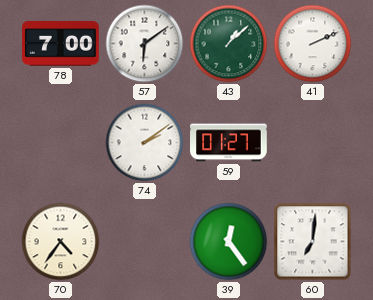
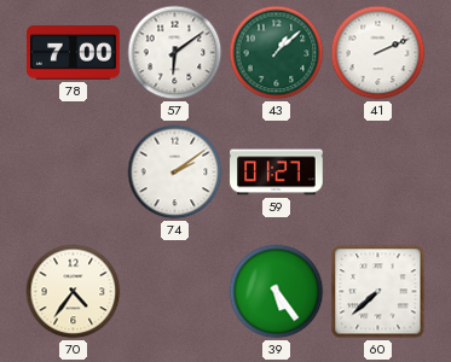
39: 12:24 -> 5:24 (277, 292)
60: 7:01 -> 7:38 (378, 292)
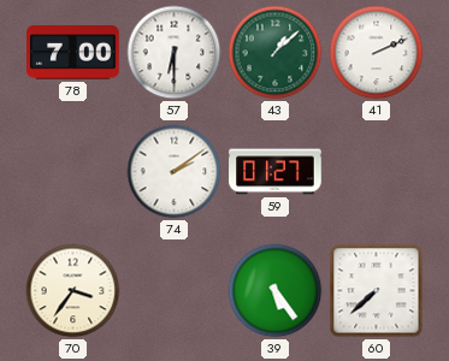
57: 6:09 -> 6:30 (175, 53)
70: 4:36 -> 3:36 (73, 291)
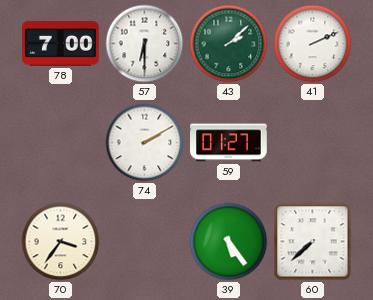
43: 1:08 -> 2:08 (229, 44)
74: 2:09 -> 2:10 (145, 143)
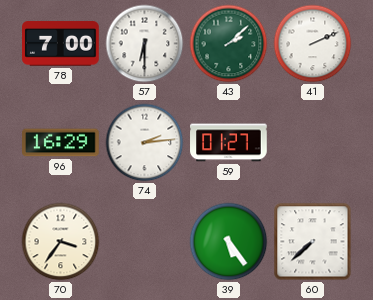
96: none -> 16:29 (61, 143)
74: 2:10 -> 2:14 (145, 143)
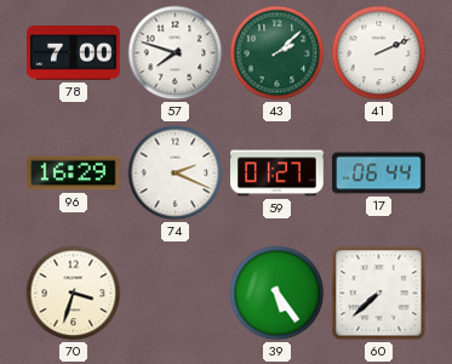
57: 6:30 -> 7:48 (176, 53)
74: 2:14 -> 2:19 (176, 174)
17: none -> 06:44 (379, 174)
70: 3:36 -> 3:33 (74, 294)
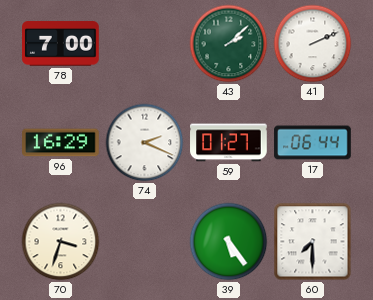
57: 7:48 -> none (176, 53)
60: 7:38 -> 7:30 (313, 242)
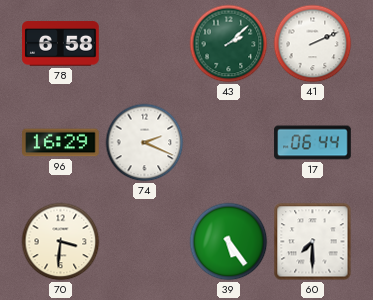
78: 7:00 -> 6:58 (61, 44)
59: 01:27 -> none (229, 143)
70: 3:33 -> 3:31 (61, 242)
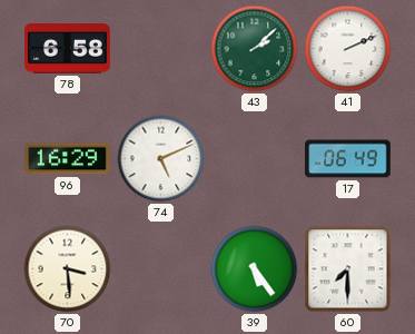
74: 2:19 -> 5:11 (161, 159)
17: 06:44 -> 06:49 (348, 159)
70: 3:31 -> 3:29 (68, 269)
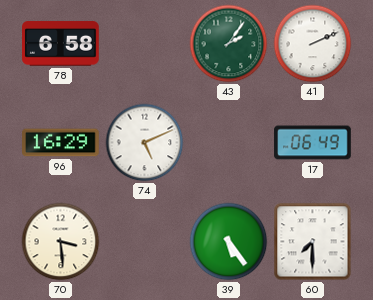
43: 2:08 -> 2:06 (229, 44)
